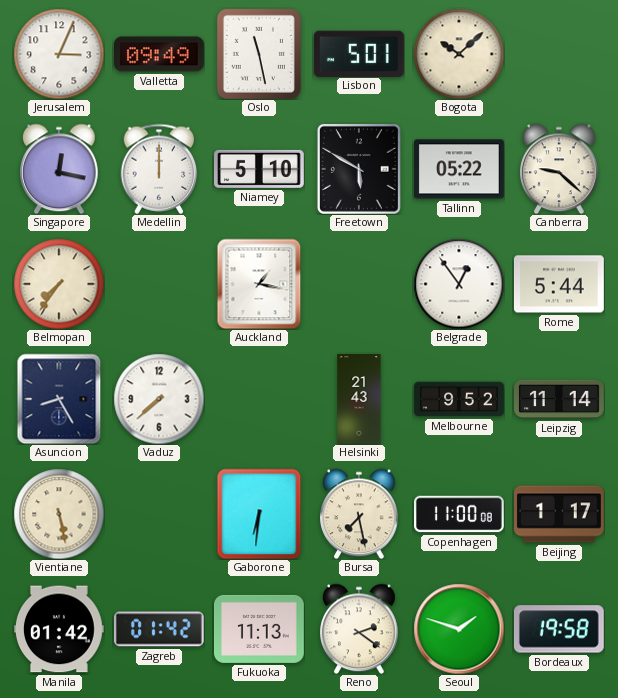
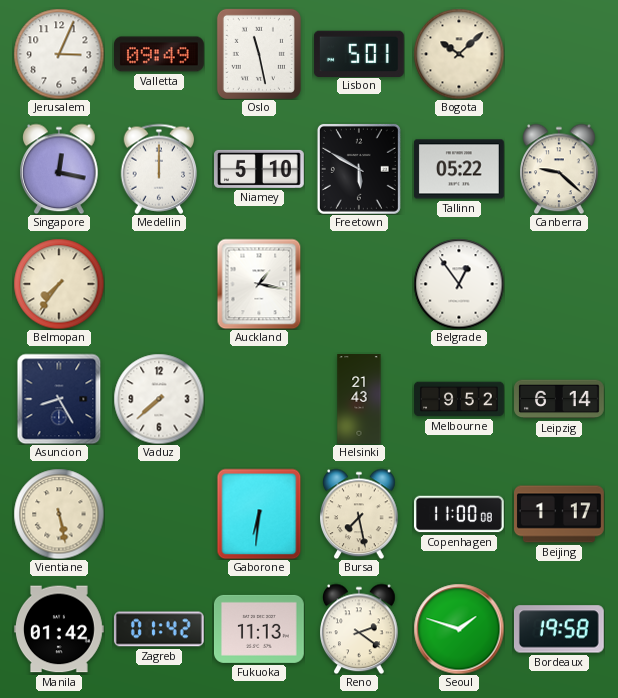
Rome: 5:44 -> none (559, 284)
Leipzig: 11:14 -> 6:14 (560, 399)
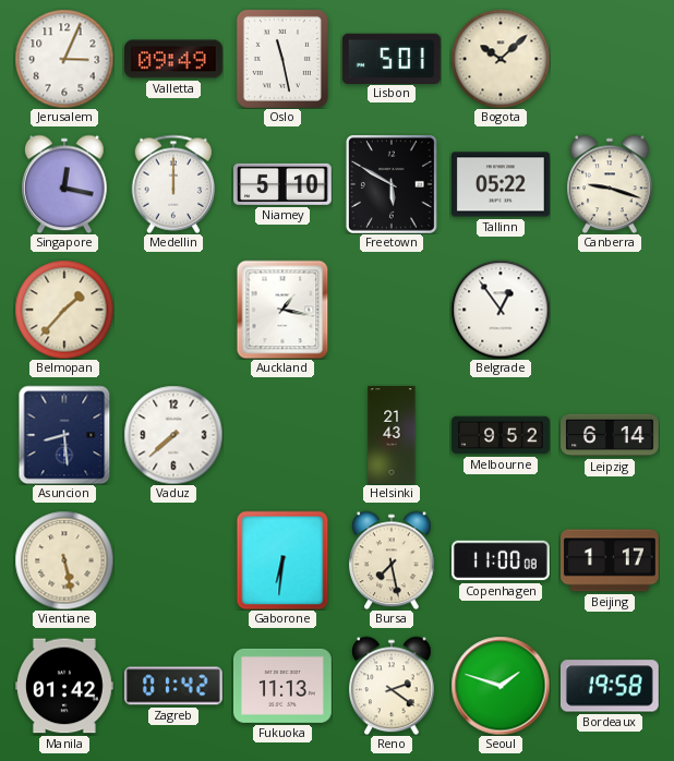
Canberra: 9:22 -> 9:18 (611, 184)
Belmopan: 7:36 -> 1:37 (64, 310)
Asuncion: 8:25 -> 8:29 (64, 435)
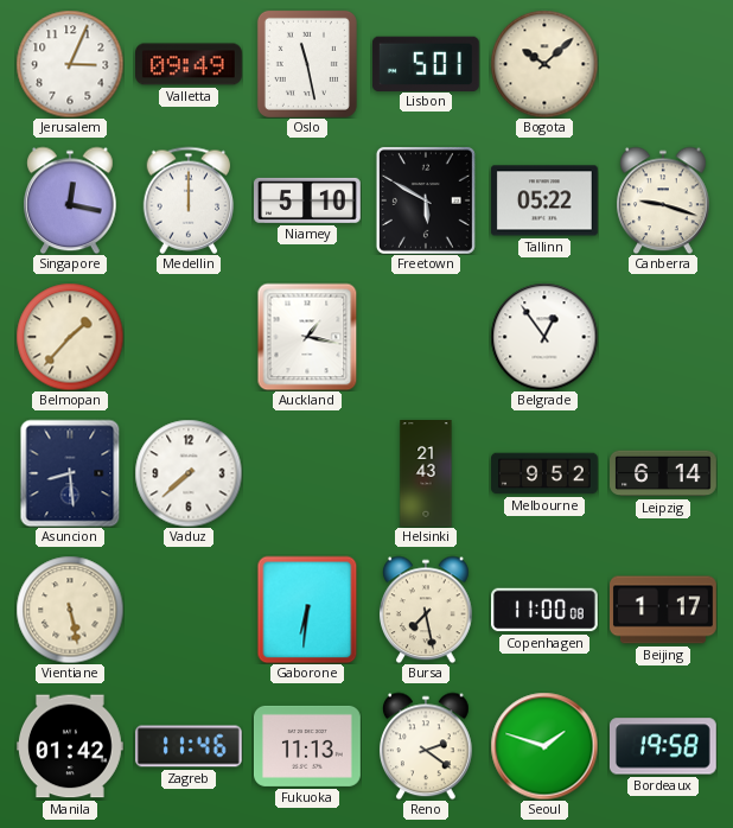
Zagreb: 01:42 -> 11:46 (189, 746)
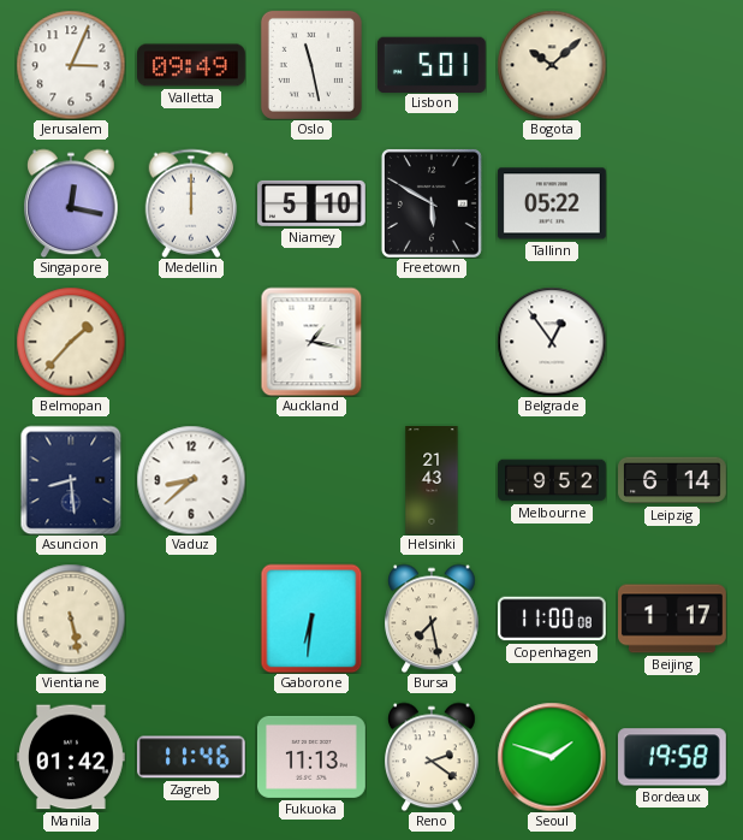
Canberra: 9:18 -> none (664, 200)
Vaduz: 7:38 -> 8:38 (191, 480)
